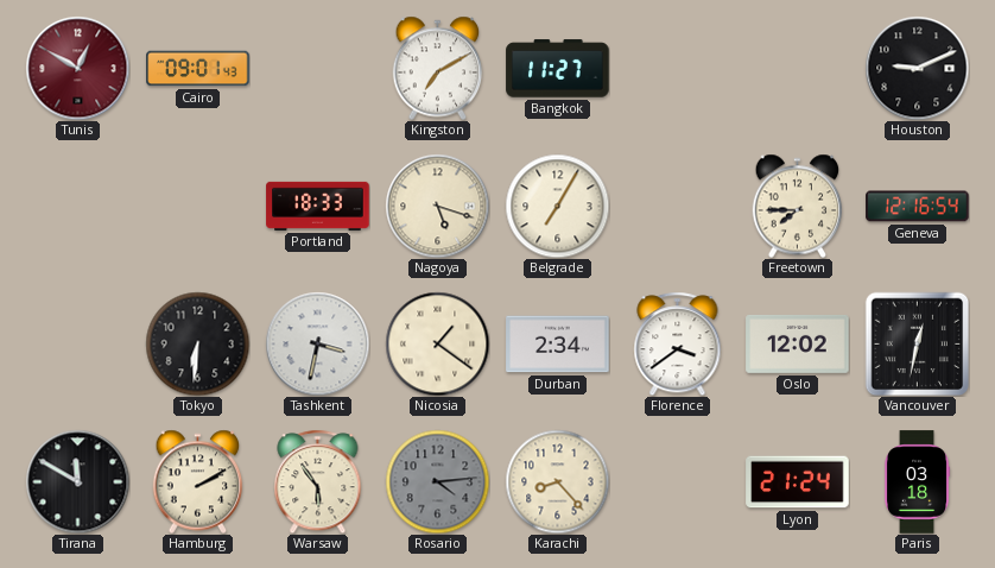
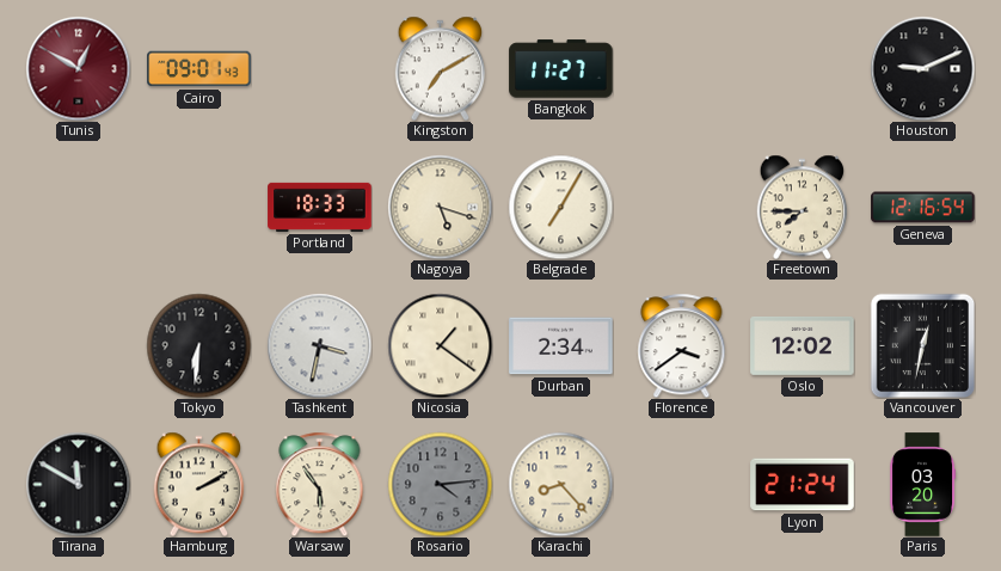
Paris: 03:18 -> 03:20 (923, 485)
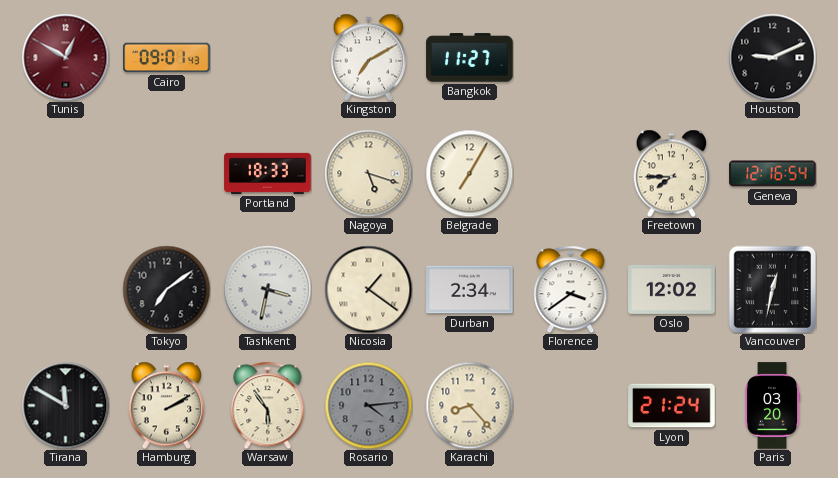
Tokyo: 6:31 -> 7:09 (166, 289)
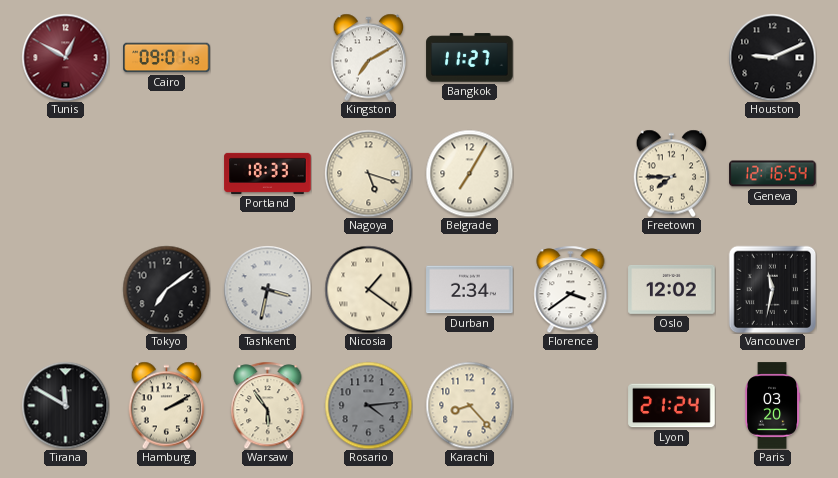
Vancouver: 12:32 -> 11:32 (772, 289)
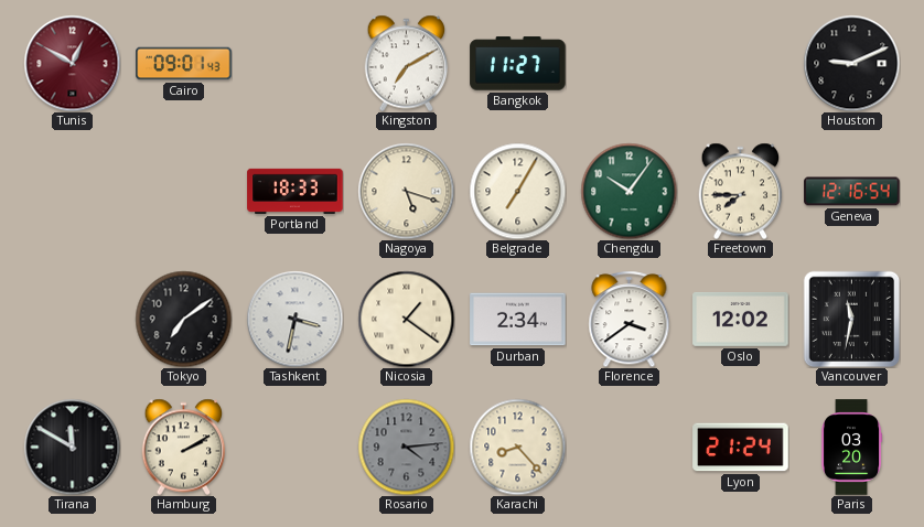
Chengdu: none -> 10:06 (628, 191)
Warsaw: 5:54 -> none (268, 405)
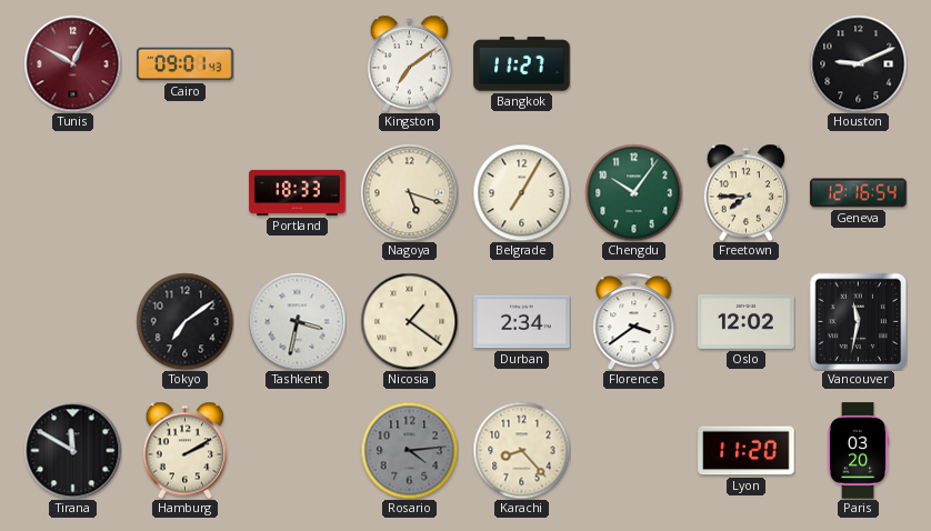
Kingston: 7:10 -> 7:09 (410, 63)
Lyon: 21:24 -> 11:20 (747, 451)
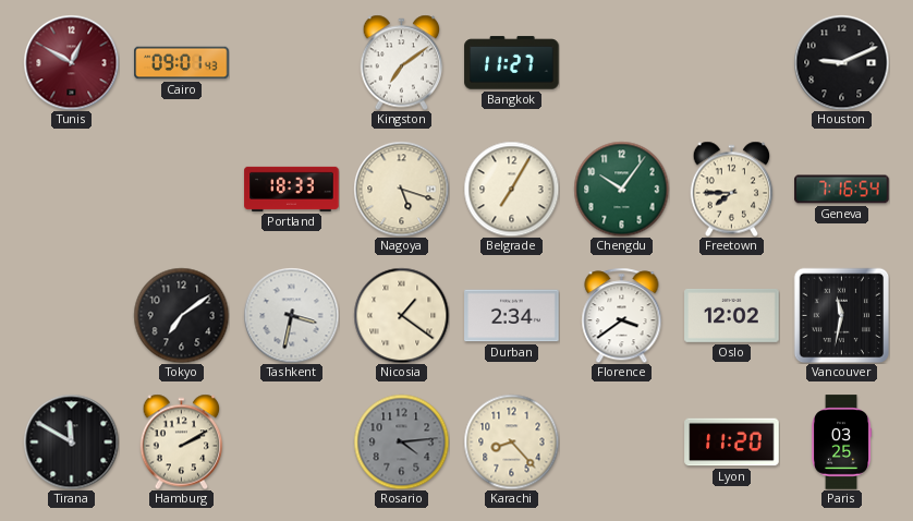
Geneva: 12:16 -> 7:16 (842, 190)
Paris: 03:20 -> 03:25 (842, 443)
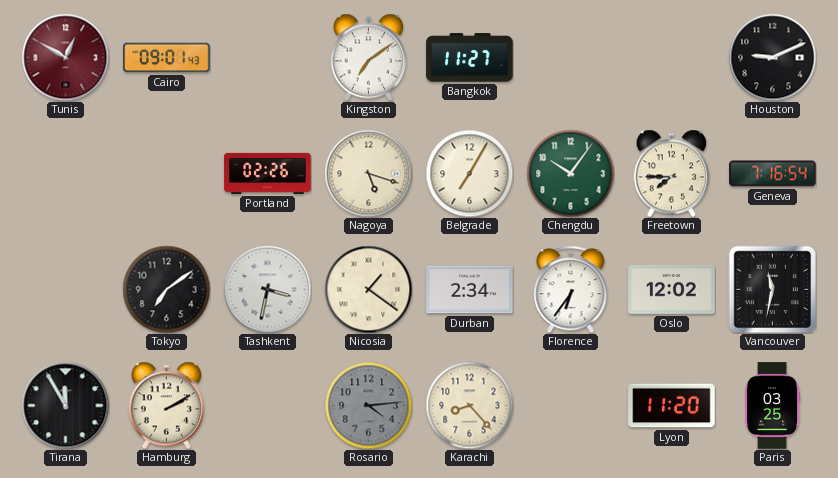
Portland: 18:33 -> 02:26 (268, 173)
Florence: 3:39 -> 6:36 (571, 289)
Tirana: 11:50 -> 11:55 (65, 405)
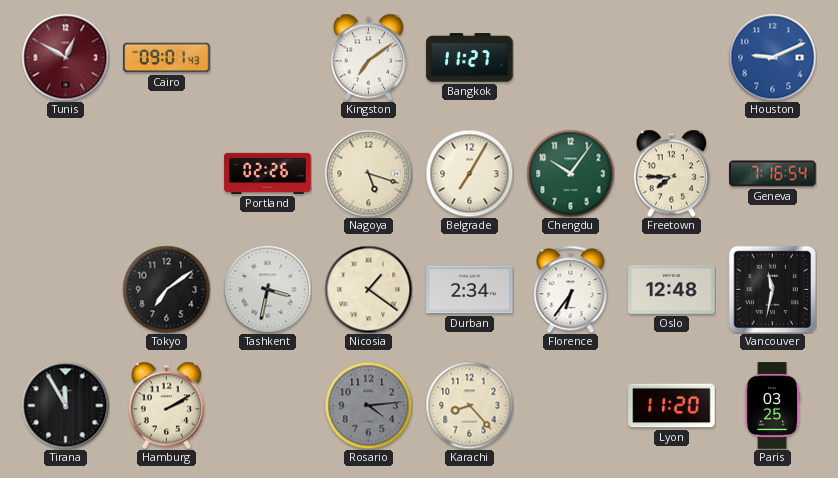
Houston dial: black -> blue (772, 57)
Oslo: 12:02 -> 12:48 (672, 289)
